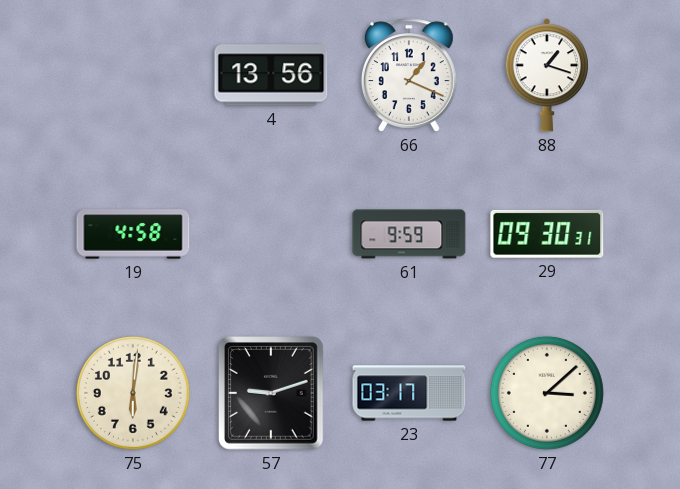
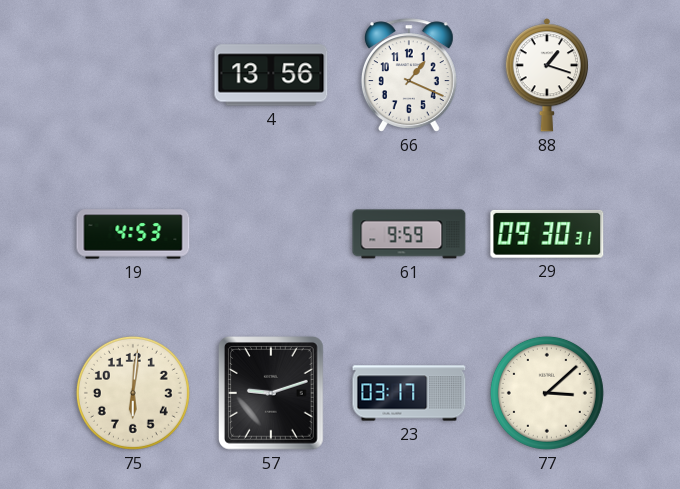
19: 4:58 -> 4:53 (133, 234)
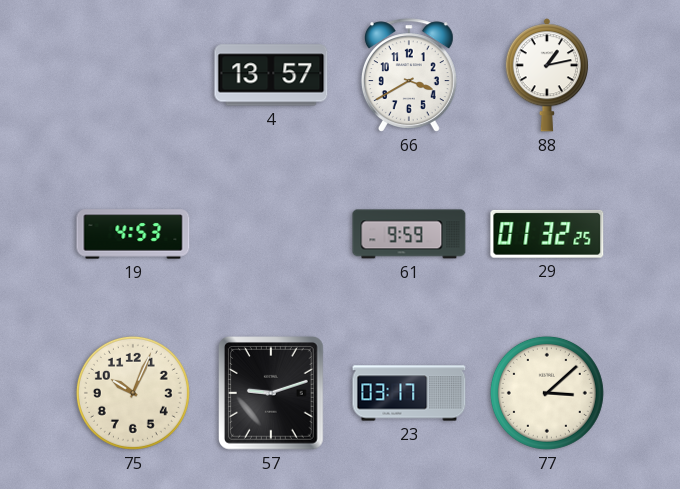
4: 13:56 -> 13:57 (271, 75)
66: 1:19 -> 3:40 (409, 75)
88: 1:18 -> 1:13 (547, 75)
29: 09:30 -> 01:32 (547, 234)
75: 6:01 -> 10:04 (133, 393)
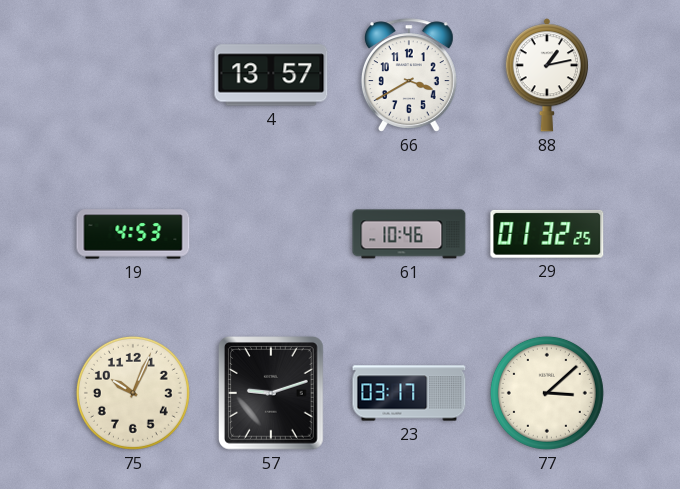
61: 9:59 -> 10:46 (409, 234)
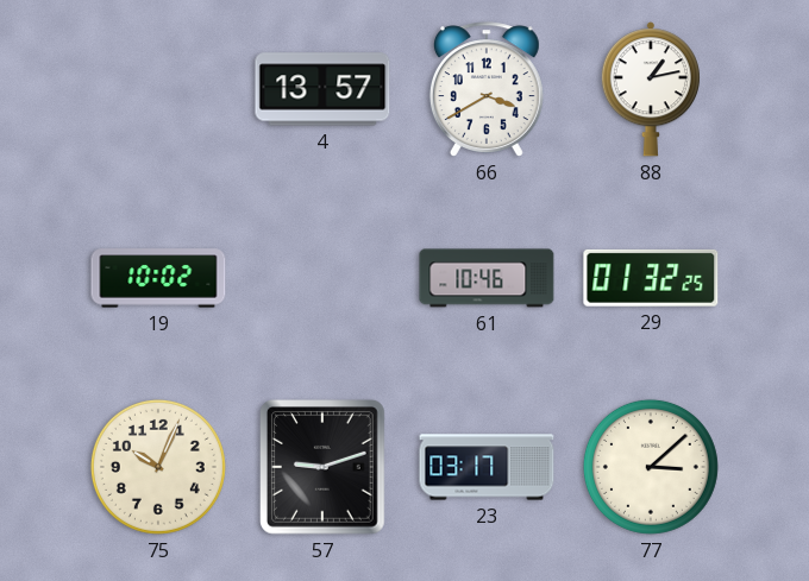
19: 4:53 -> 10:02 (158, 278)
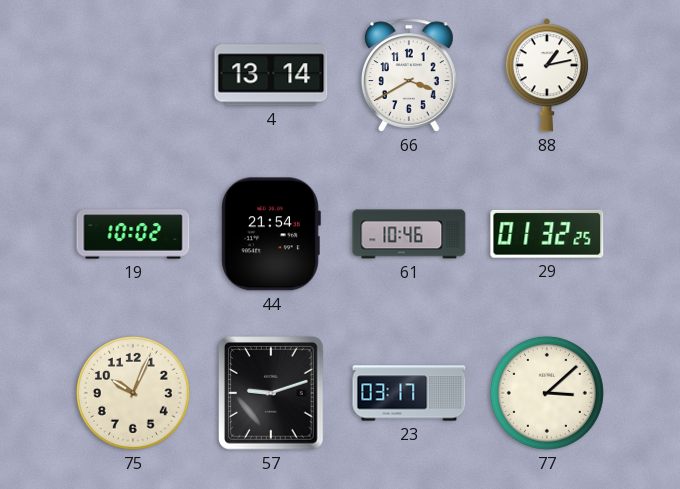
4: 13:57 -> 13:14 (271, 75)
44: none -> 21:54 (271, 234)
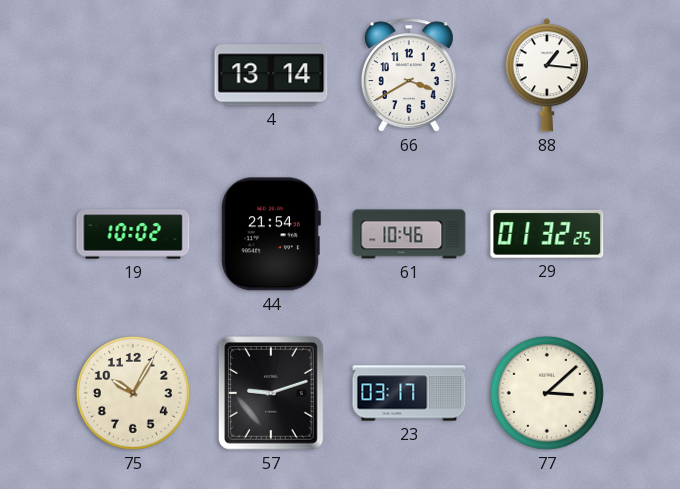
88: 1:13 -> 1:16 (547, 75)
75: 10:04 -> 10:05 (133, 393)
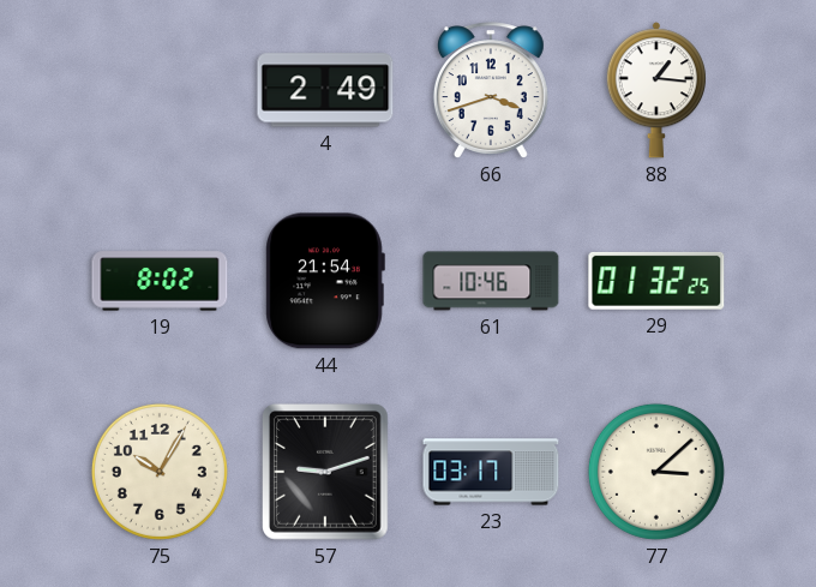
4: 13:14 -> 2:49 (325, 90)
66: 3:40 -> 3:42 (491, 90)
19: 10:02 -> 8:02 (160, 281)
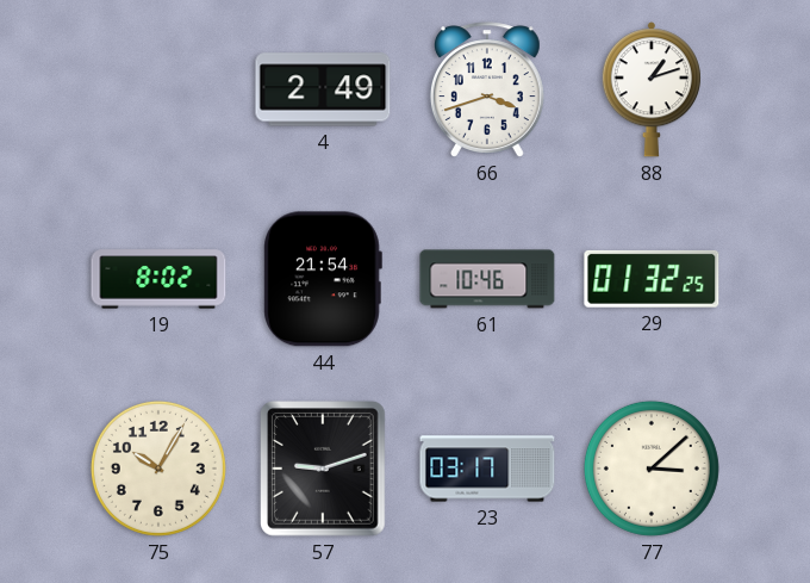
88: 1:16 -> 1:12 (652, 89)
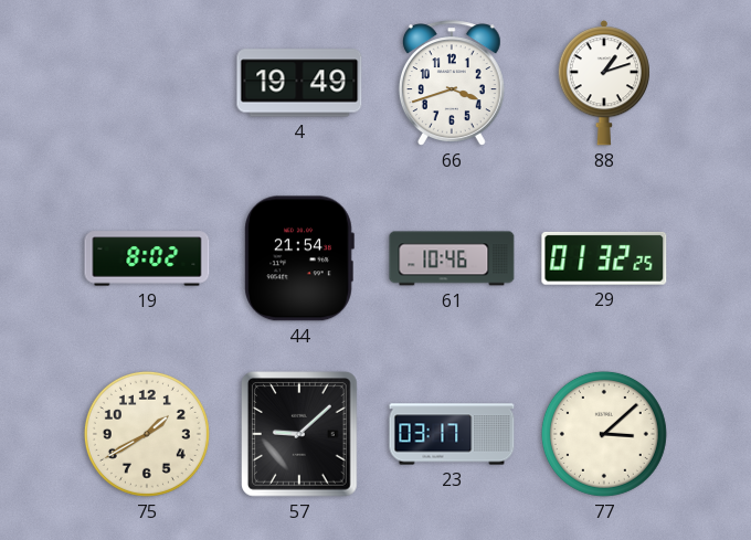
4: 2:49 -> 19:49 (299, 83)
75: 10:05 -> 1:40 (147, 434)
57: 9:12 -> 9:08 (300, 435)
